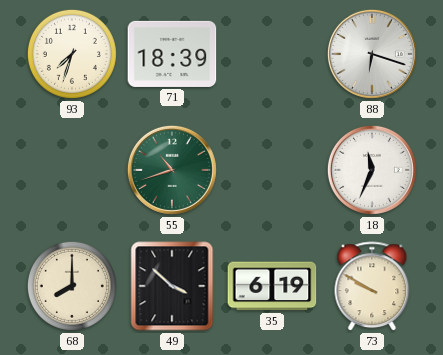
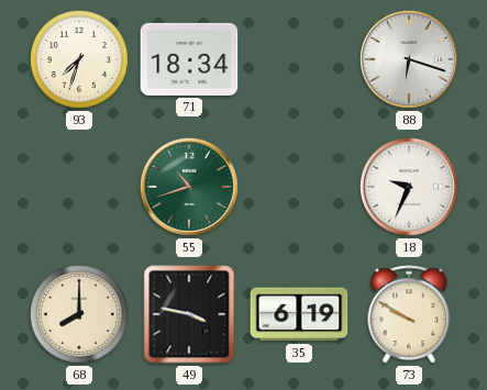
71: 18:39 -> 18:34 (189, 59)
18: 11:34 -> 9:34 (409, 187)
49: 3:52 -> 3:47 (189, 314)
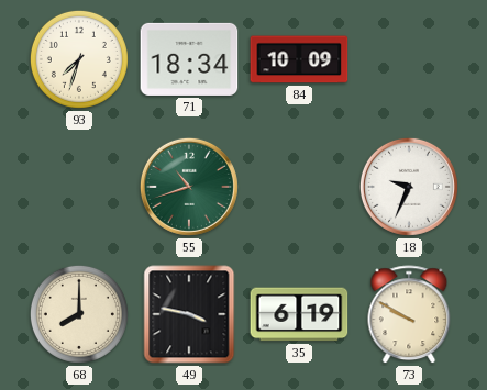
84: none -> 10:09 (299, 59)
88: 6:18 -> none (409, 59)
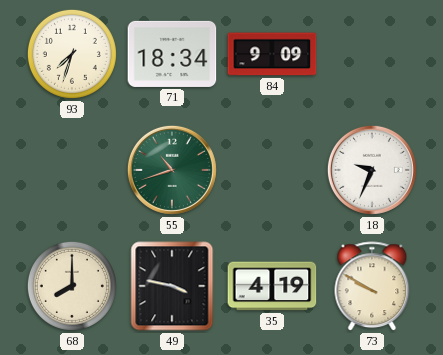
84: 10:09 -> 9:09 (272, 54)
35: 6:19 -> 4:19 (272, 286)
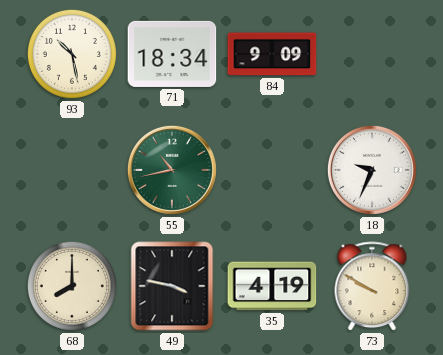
93: 7:33 -> 10:28 (72, 54)
55: 10:42 -> 10:43 (172, 170)
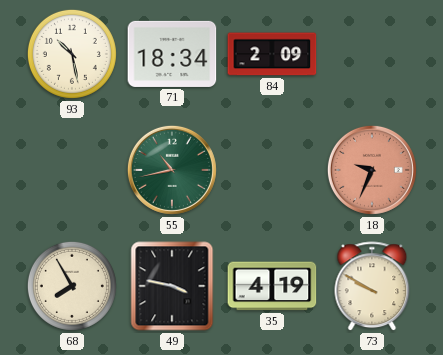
84: 9:09 -> 2:09 (272, 54)
18 dial: white -> salmon (372, 170)
68: 8:00 -> 7:55 (72, 286)
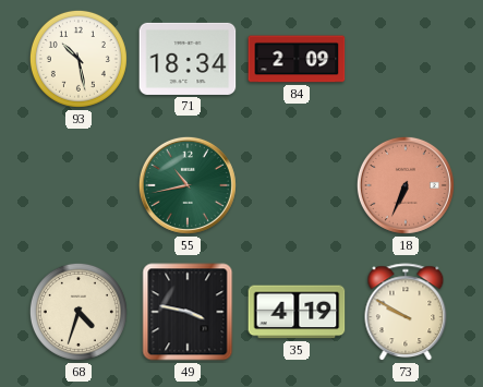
18: 9:34 -> 6:34 (406, 185)
68: 7:55 -> 4:33 (79, 312)
